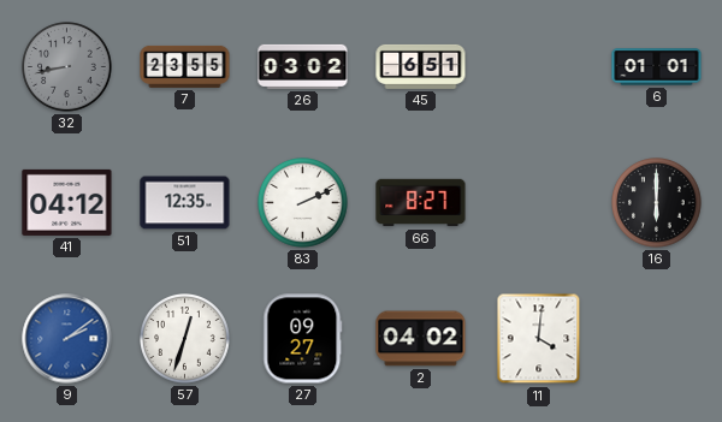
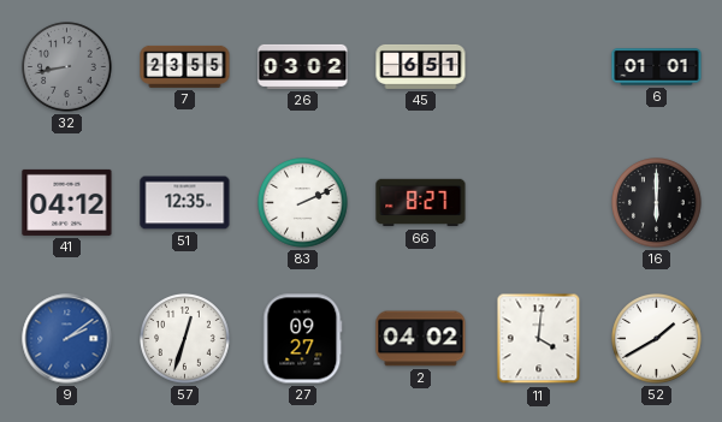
52: none -> 1:40 (657, 339)
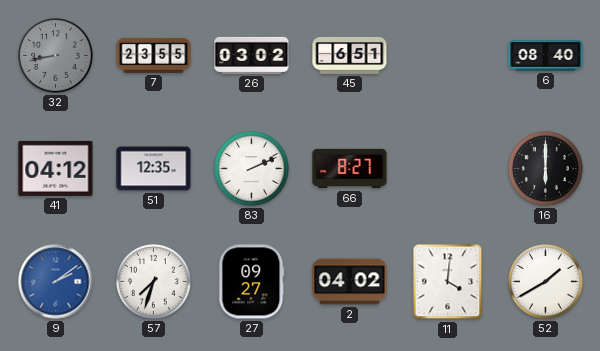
6: 01:01 -> 08:40 (546, 56)
57: 12:33 -> 7:33 (154, 282)
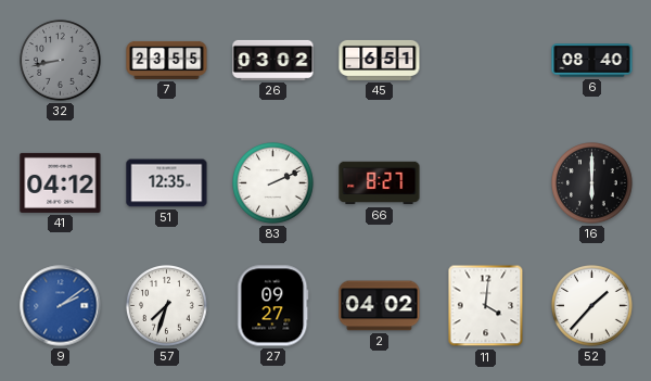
52: 1:40 -> 1:37 (592, 306)
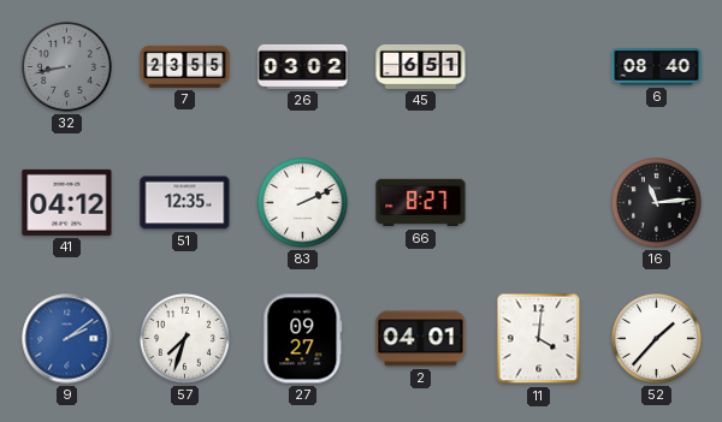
16: 6:00 -> 11:14 (657, 203)
2: 04:02 -> 04:01 (421, 339)
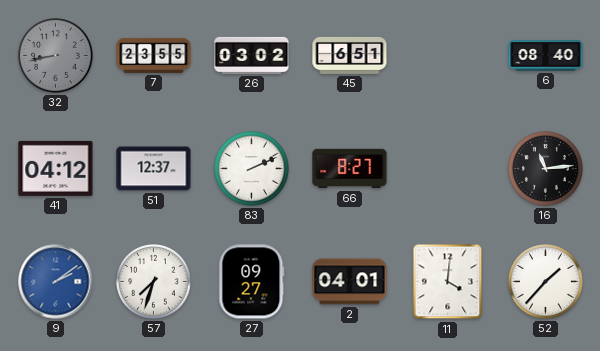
51: 12:35 -> 12:37 (154, 169)
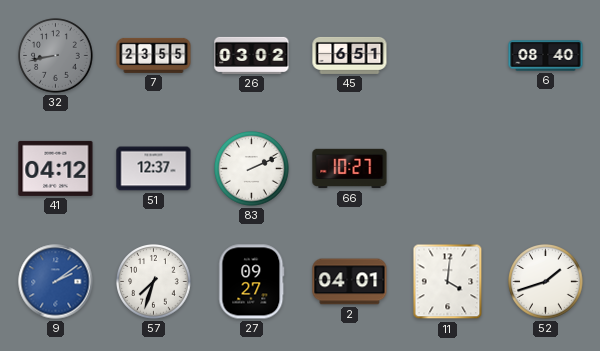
66: 8:27 -> 10:27 (350, 169)
16: 11:14 -> none (546, 169)
52: 1:37 -> 1:42 (546, 282)
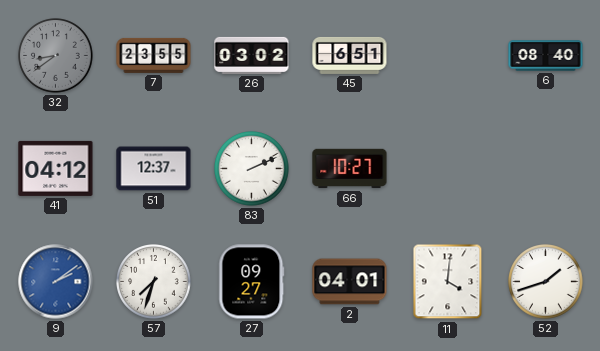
32: 8:43 -> 8:39 (56, 56)
